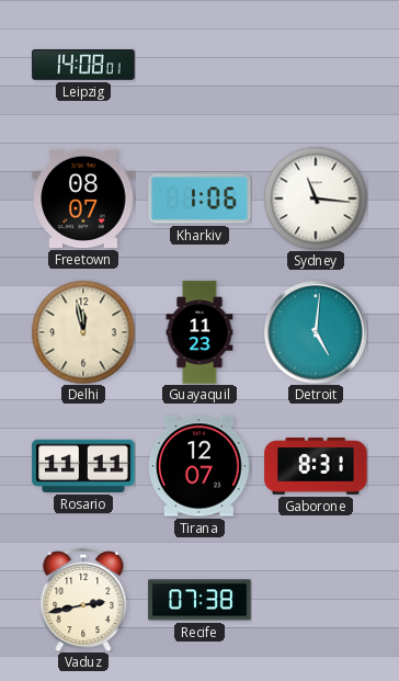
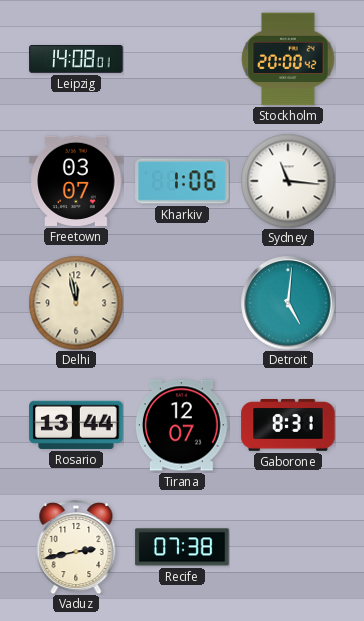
Stockholm: none -> 20:00 (288, 59)
Freetown: 08:07 -> 03:07 (76, 181)
Guayaquil: 11:23 -> none (200, 332)
Rosario: 11:11 -> 13:44 (76, 425)
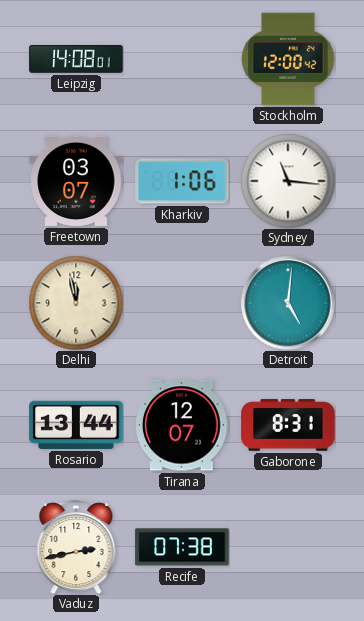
Stockholm: 20:00 -> 12:00 (288, 59)
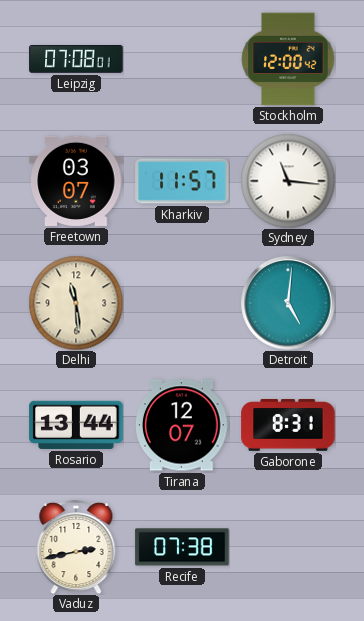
Leipzig: 14:08 -> 07:08 (76, 60)
Kharkiv: 1:06 -> 11:57 (182, 181)
Delhi: 11:58 -> 11:29 (76, 303)
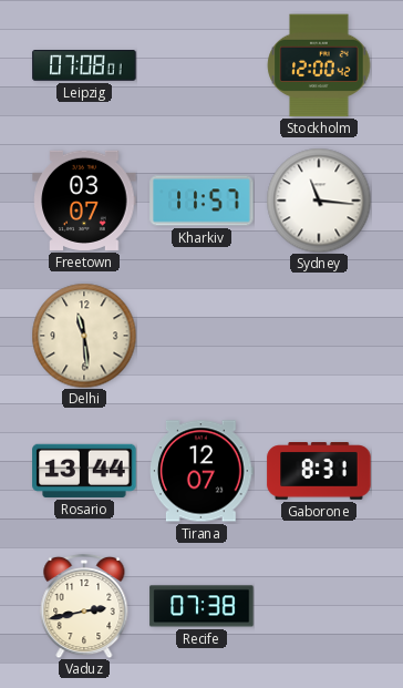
Detroit: 5:01 -> none (288, 303)
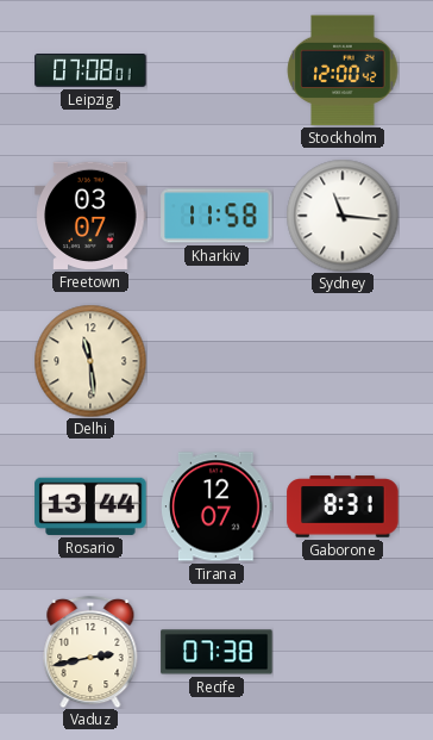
Kharkiv: 11:57 -> 11:58 (216, 216)
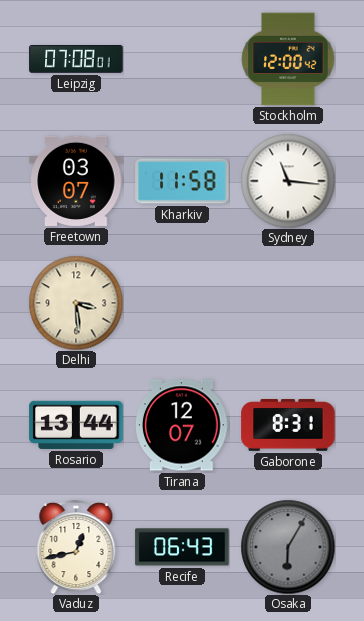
Delhi: 11:29 -> 3:29 (76, 303)
Vaduz: 2:43 -> 12:43 (76, 547)
Recife: 07:38 -> 06:43 (182, 547)
Osaka: none -> 6:05 (288, 547)
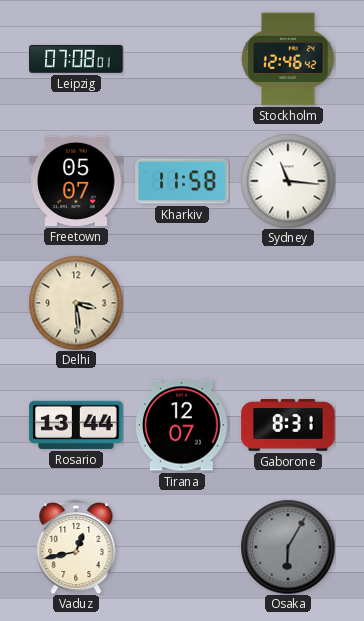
Stockholm: 12:00 -> 12:46 (288, 59)
Freetown: 03:07 -> 05:07 (76, 181)
Recife: 06:43 -> none (182, 547)
